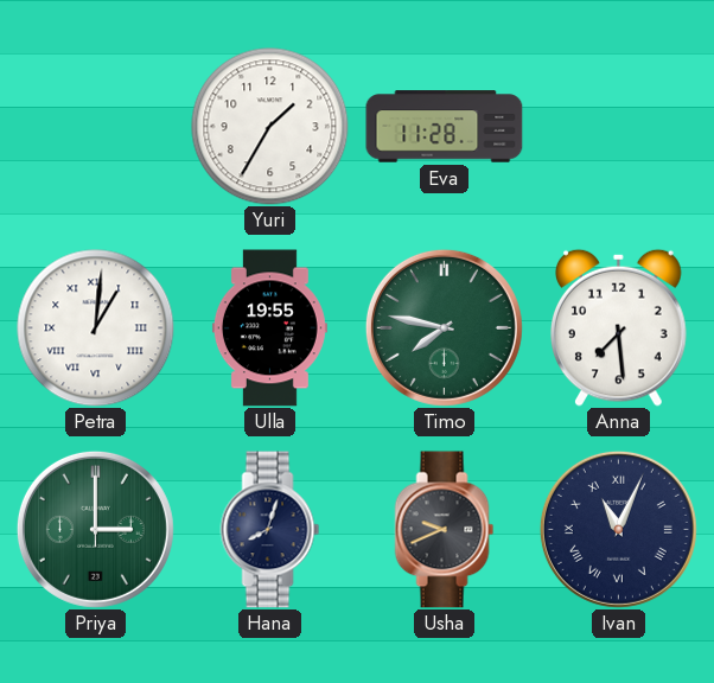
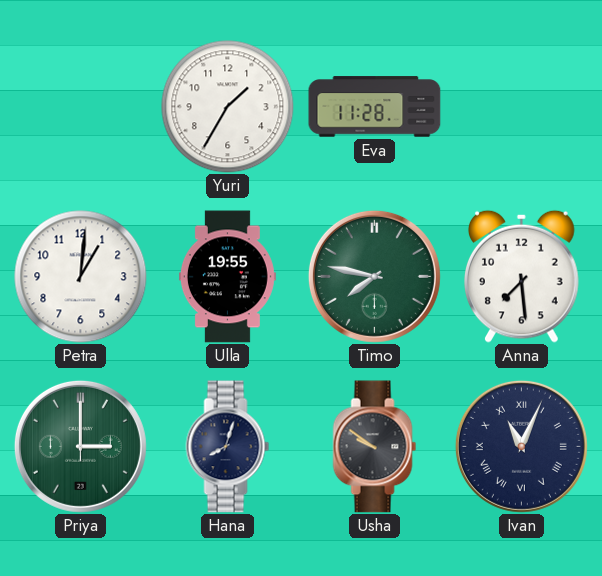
Petra numerals: Roman -> Arabic (81, 277)
Usha: 9:41 -> 9:51 (375, 447)
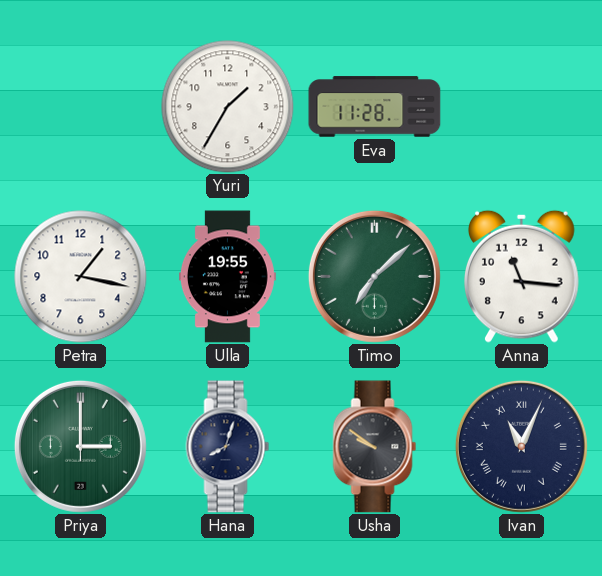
Petra: 1:01 -> 1:17 (81, 277)
Timo: 7:47 -> 7:08 (374, 276)
Anna: 7:29 -> 11:16 (522, 276)
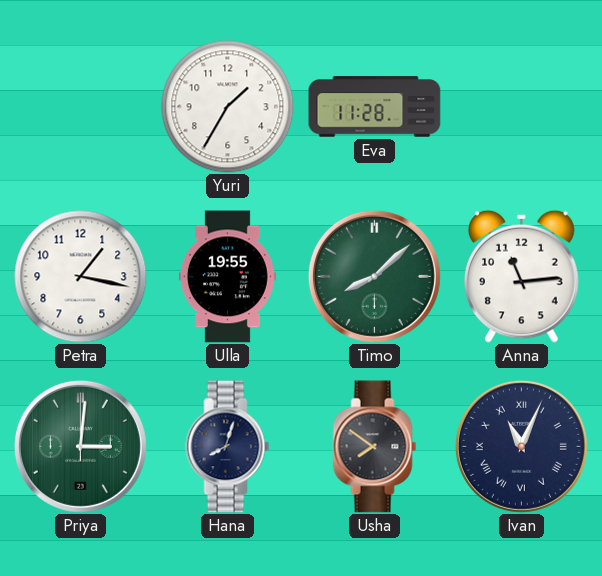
Timo: 7:08 -> 8:08 (374, 276)
Anna: 11:16 -> 11:14 (522, 276)
Priya: 3:00 -> 3:01 (80, 446)
Usha: 9:51 -> 7:51 (375, 447)
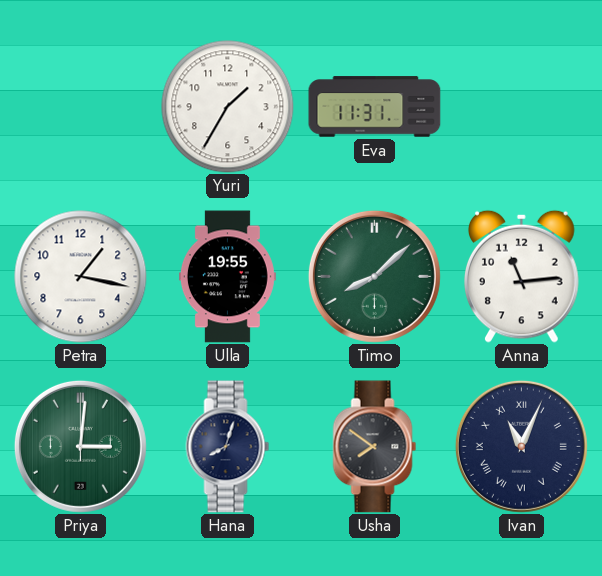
Eva: 11:28 -> 11:31 (375, 107)
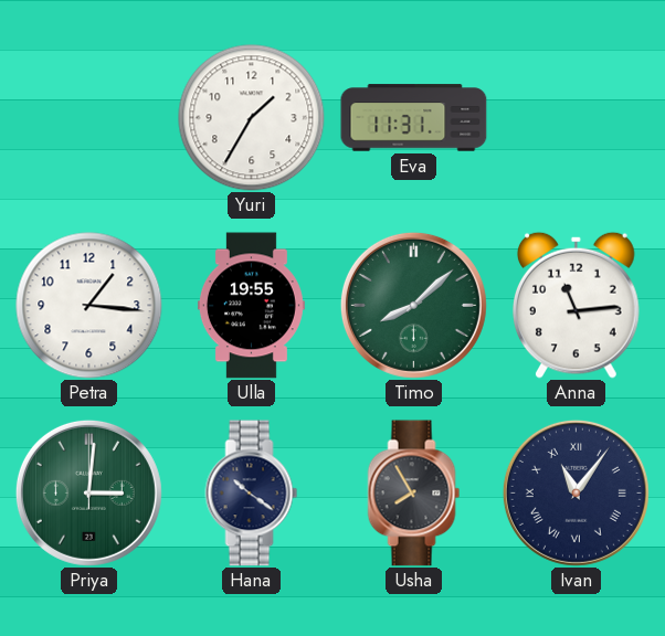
Petra: 1:17 -> 1:16 (89, 306)
Hana: 8:03 -> 10:21 (252, 494)
Usha: 7:51 -> 7:55 (414, 494)
Ivan: 11:04 -> 11:06 (576, 492)
